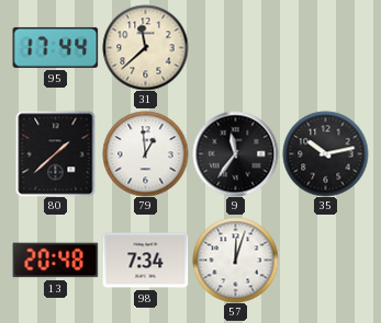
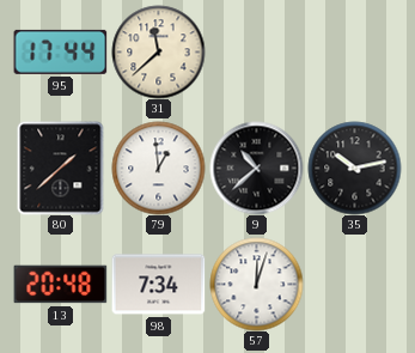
9: 11:36 -> 10:38 (256, 168)
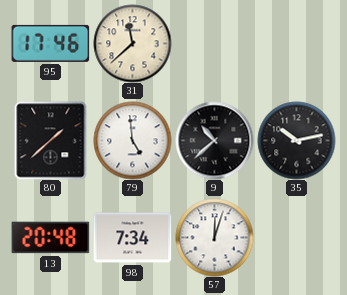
95: 17:44 -> 17:46 (50, 43)
79: 12:59 -> 4:59 (132, 140)
